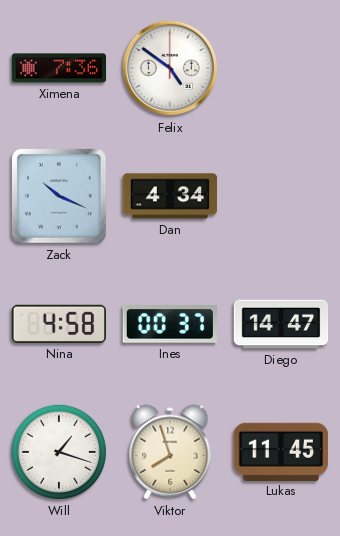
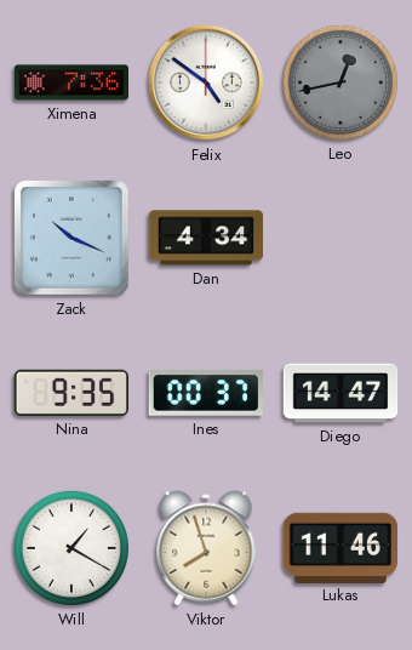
Leo: none -> 12:43 (341, 82)
Nina: 4:58 -> 9:35 (70, 393)
Will: 1:18 -> 1:20 (71, 548)
Lukas: 11:45 -> 11:46 (341, 547)
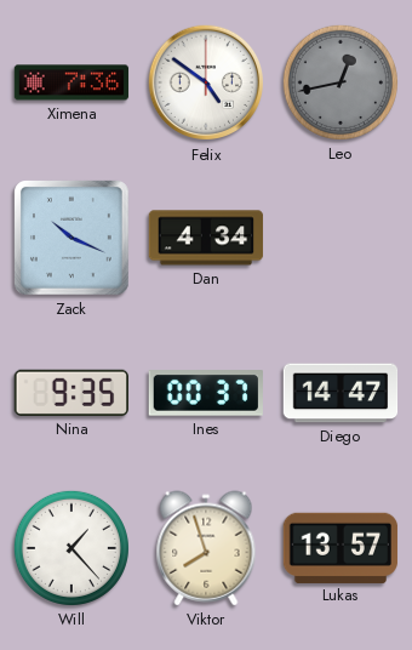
Will: 1:20 -> 1:23 (71, 548)
Lukas: 11:46 -> 13:57 (341, 547)
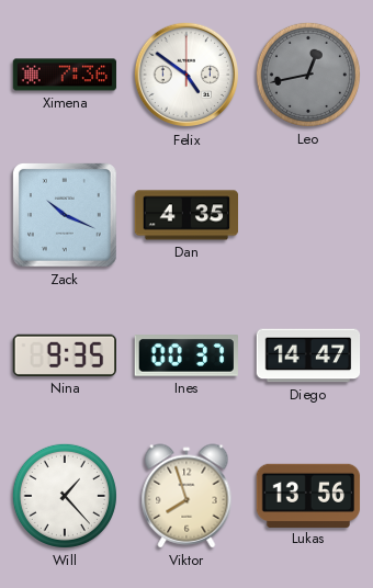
Dan: 4:34 -> 4:35 (187, 215)
Lukas: 13:57 -> 13:56 (308, 495)
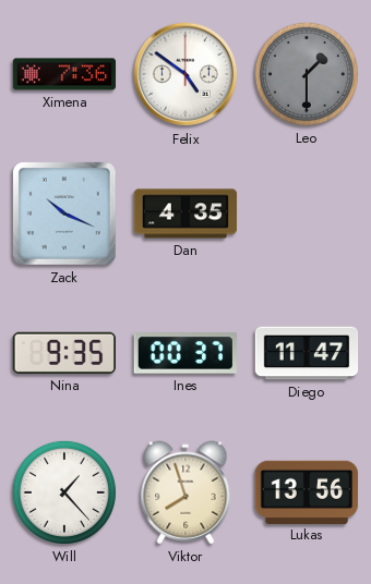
Leo: 12:43 -> 1:30 (307, 74)
Diego: 14:47 -> 11:47 (307, 353)
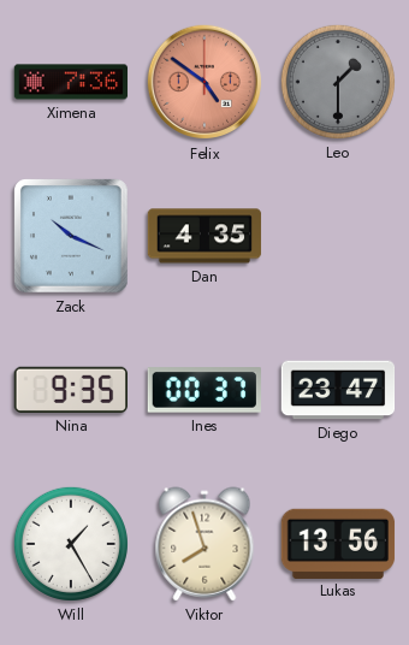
Felix dial: white -> salmon (204, 82)
Diego: 11:47 -> 23:47 (338, 390)
Will: 1:23 -> 1:25 (71, 544)
